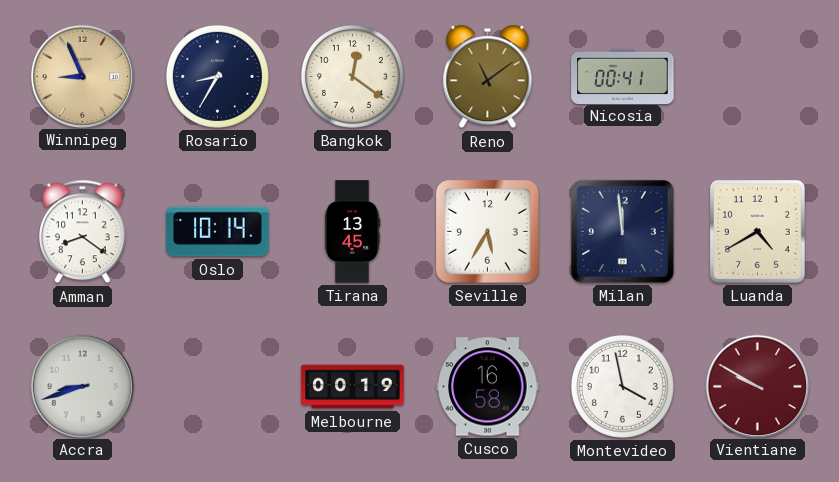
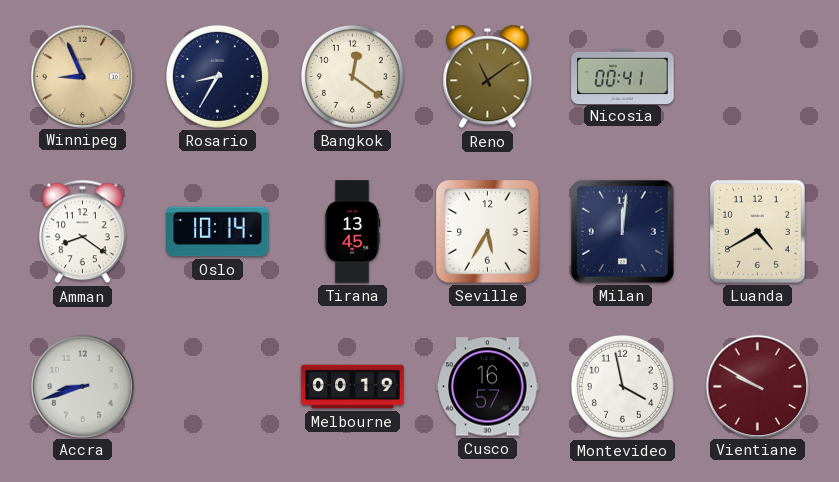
Milan: 11:59 -> 12:01 (622, 231)
Cusco: 16:58 -> 16:57 (488, 387)
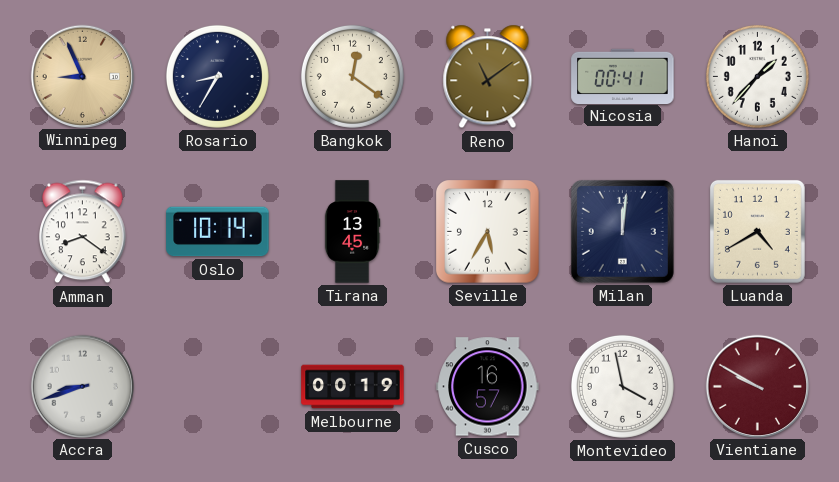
Hanoi: none -> 1:37 (757, 76)
